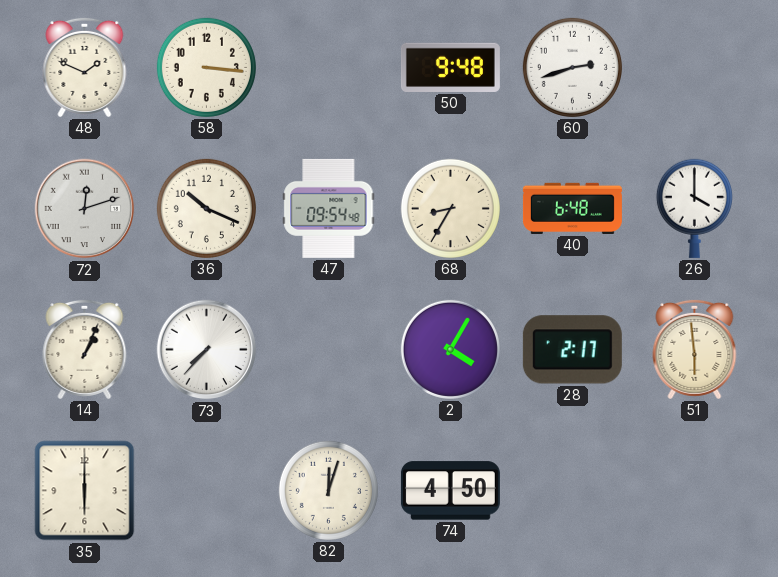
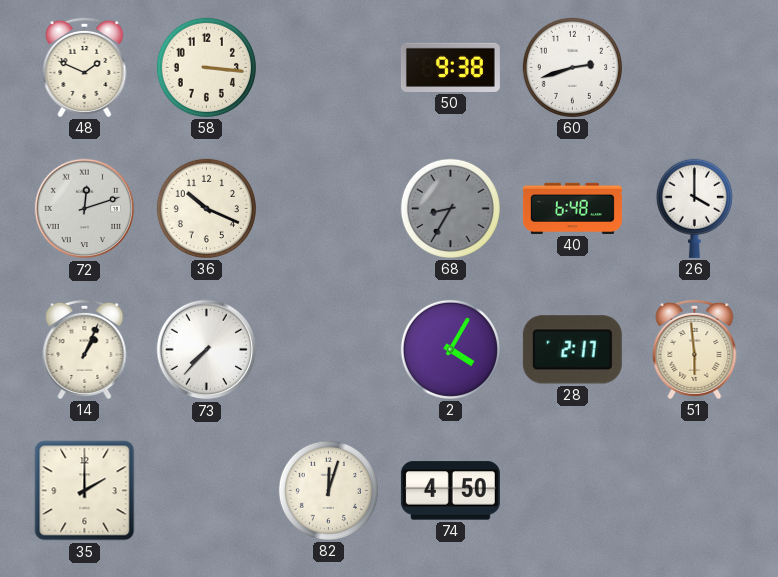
50: 9:48 -> 9:38 (450, 67)
47: 09:54 -> none (329, 208)
68 dial: cream -> grey (450, 208)
35: 6:00 -> 2:00 (85, 491)
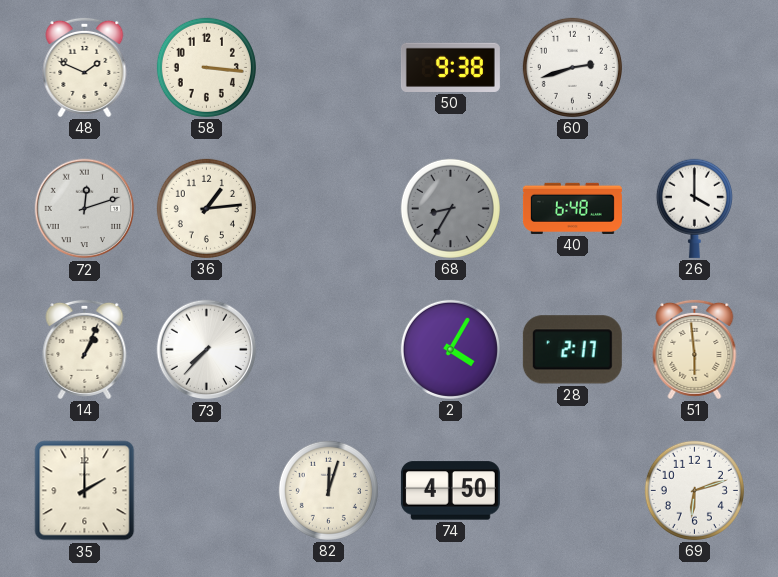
36: 10:19 -> 1:14 (206, 208)
69: none -> 6:12 (694, 490)
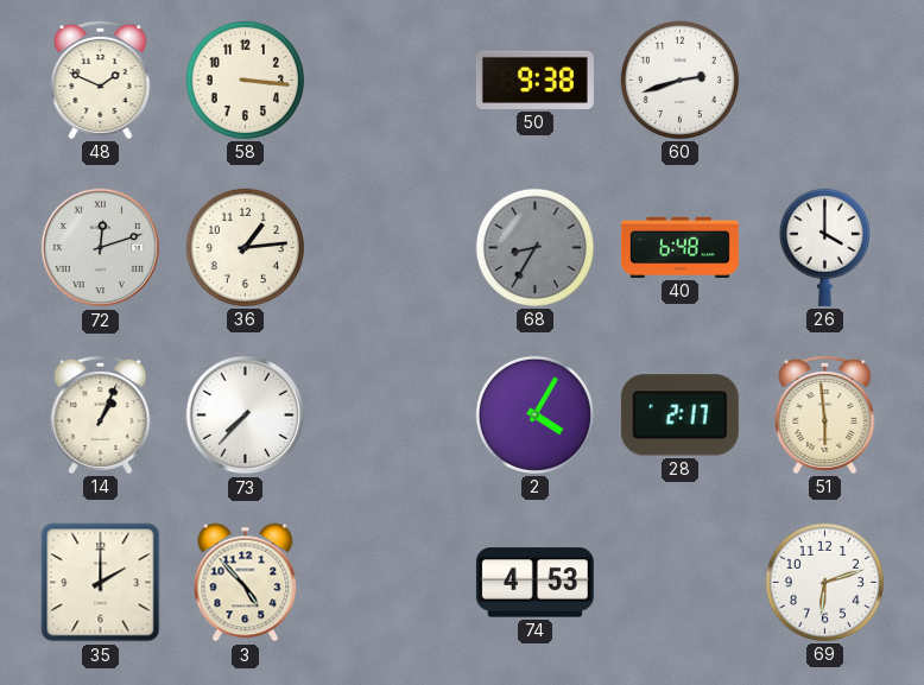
3: none -> 4:53 (246, 583)
82: 12:03 -> none (328, 490)
74: 4:50 -> 4:53 (534, 583)
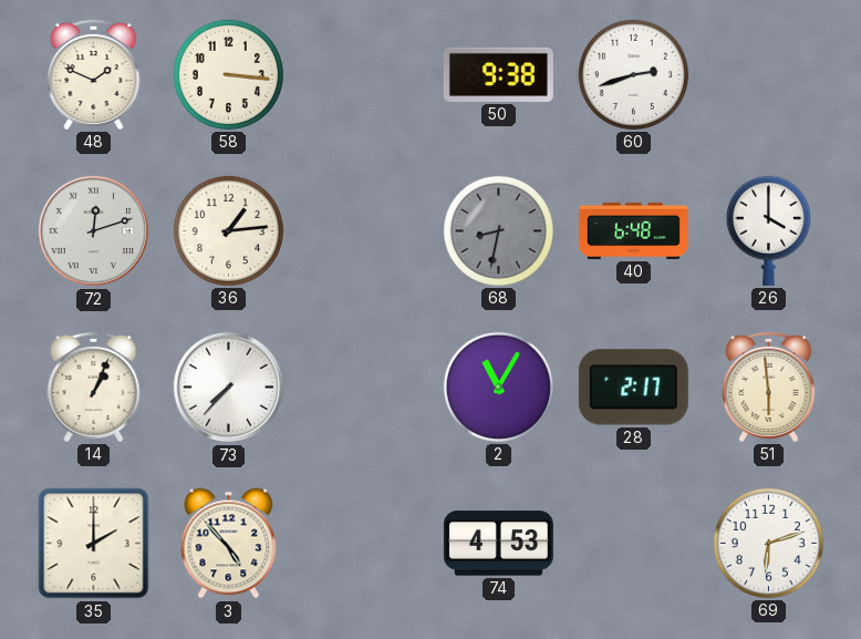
68: 8:35 -> 8:32 (498, 230)
2: 4:05 -> 11:05 (498, 387)
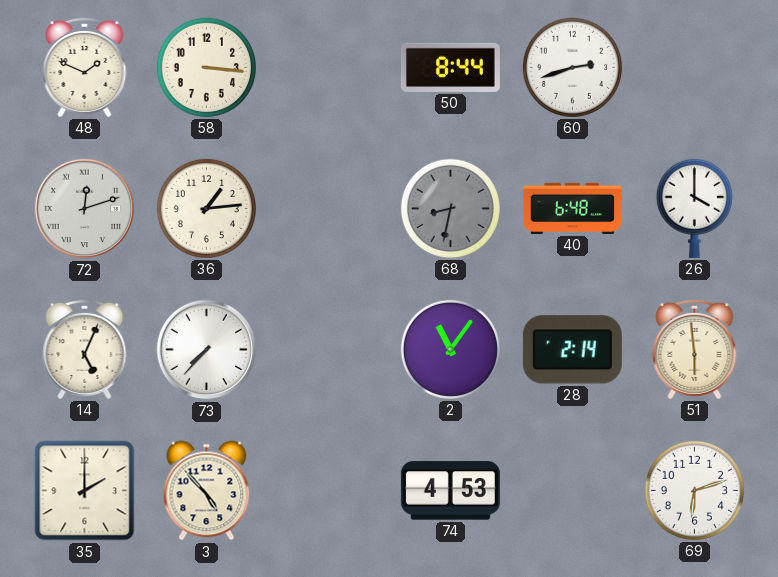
50: 9:38 -> 8:44 (450, 67)
14: 1:04 -> 5:04 (85, 349)
2: 11:05 -> 11:06 (450, 349)
28: 2:17 -> 2:14 (572, 350)
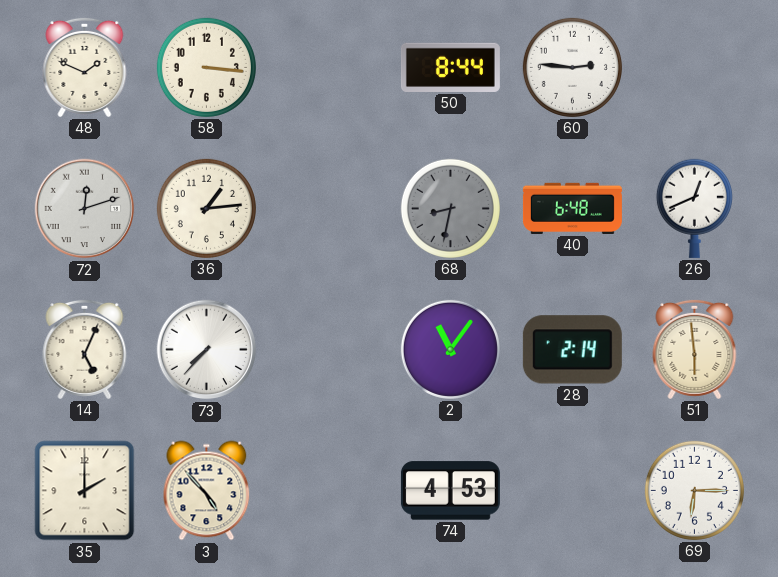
60: 2:42 -> 2:46 (572, 67)
26: 4:00 -> 12:41 (694, 208)
69: 6:12 -> 6:15 (694, 490)
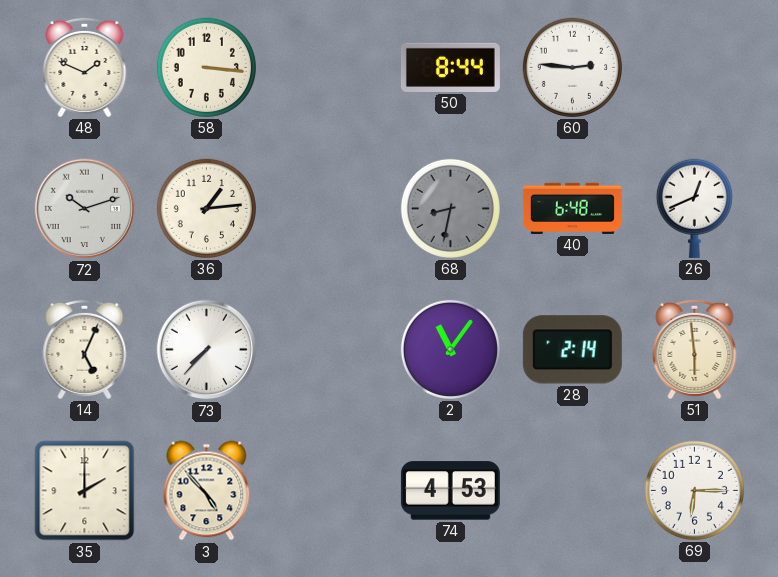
72: 12:12 -> 10:12 (85, 209)
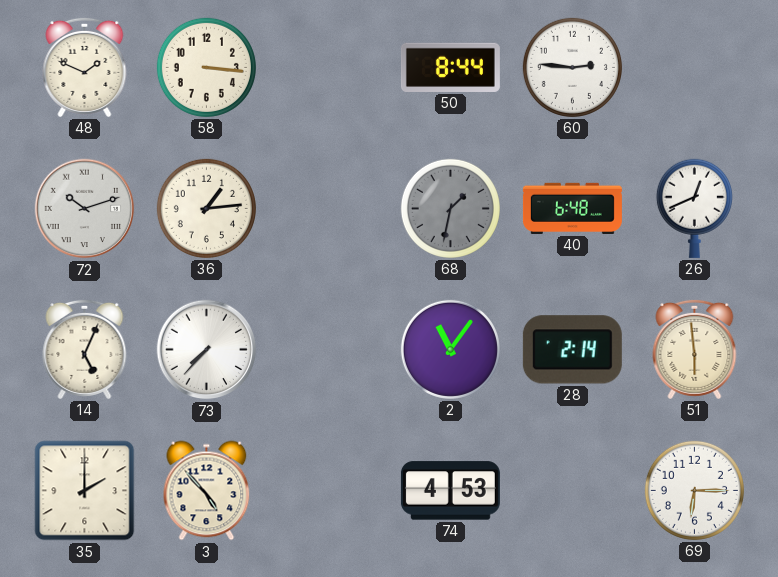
68: 8:32 -> 1:32 (450, 208)
